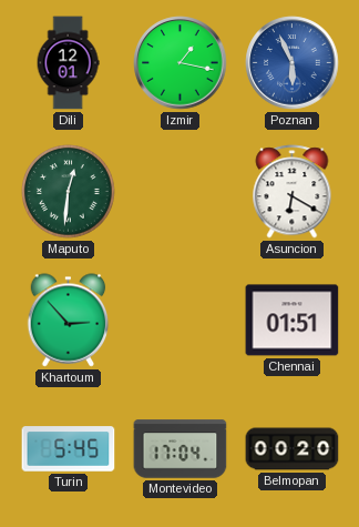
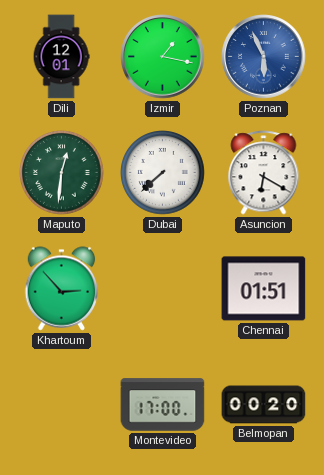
Dubai: none -> 7:38 (163, 173)
Turin: 5:45 -> none (69, 449)
Montevideo: 17:04 -> 17:00 (163, 405)
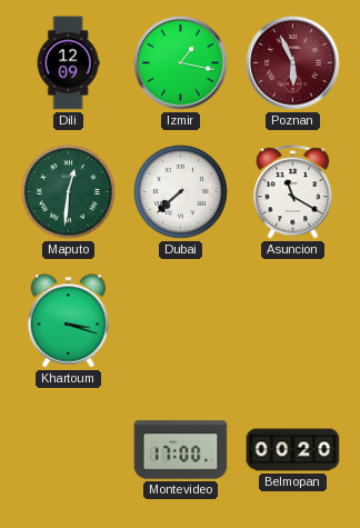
Dili: 12:01 -> 12:09 (68, 63)
Poznan dial: blue -> burgundy (293, 63)
Asuncion: 6:20 -> 11:20 (293, 192)
Khartoum: 2:53 -> 3:18 (69, 321)
Chennai: 01:51 -> none (264, 289)
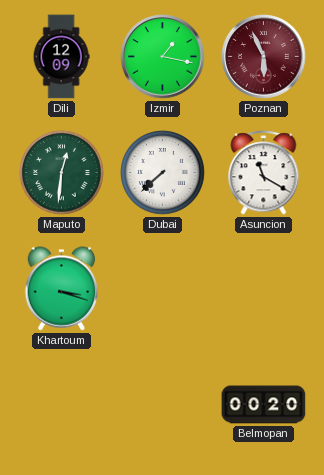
Montevideo: 17:00 -> none (181, 450)
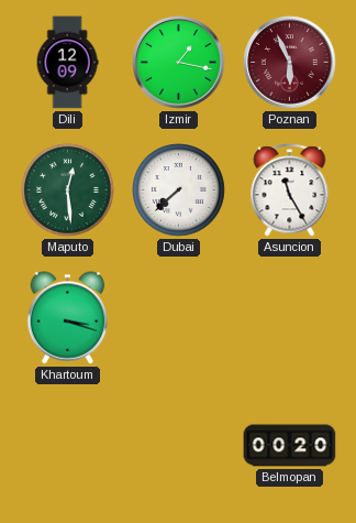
Maputo: 12:31 -> 12:29 (68, 190)
Asuncion: 11:20 -> 11:25 (290, 190)
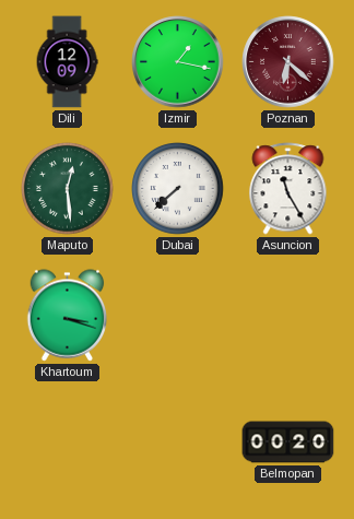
Poznan: 5:56 -> 6:22 (288, 62)
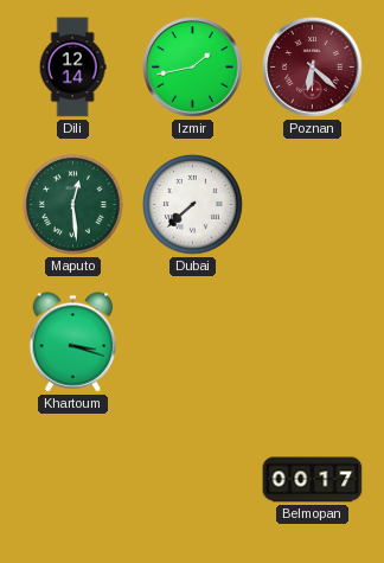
Dili: 12:09 -> 12:14 (72, 68)
Izmir: 1:17 -> 1:43 (193, 68)
Asuncion: 11:25 -> none (288, 189)
Belmopan: 00:20 -> 00:17 (313, 480)
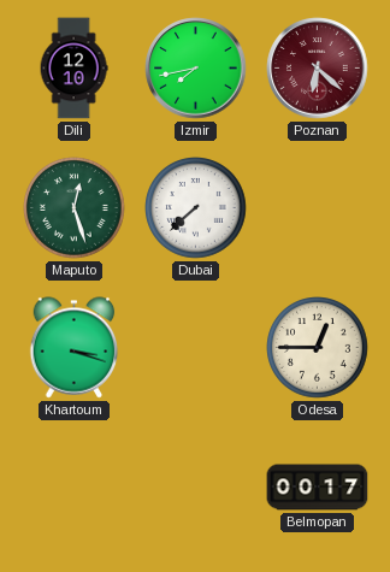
Dili: 12:14 -> 12:10 (73, 69)
Izmir: 1:43 -> 7:43 (196, 69)
Maputo: 12:29 -> 12:27 (75, 208)
Odesa: none -> 12:45 (318, 348)
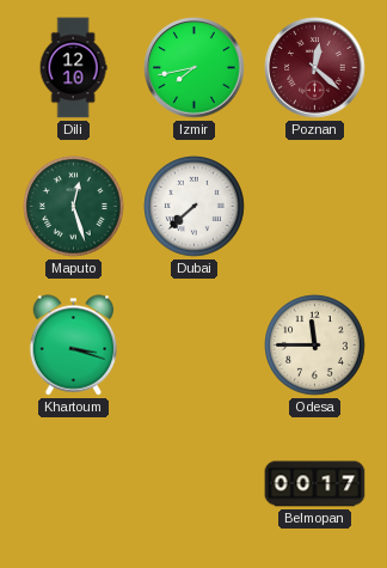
Poznan: 6:22 -> 12:22 (315, 68)
Odesa: 12:45 -> 11:45 (315, 346)
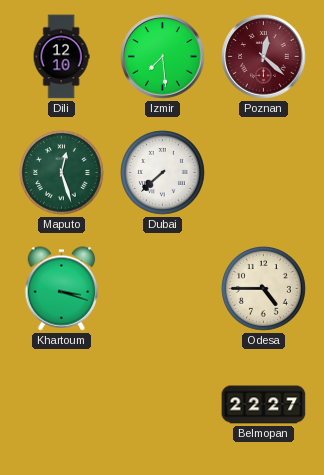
Izmir: 7:43 -> 7:29 (163, 57)
Odesa: 11:45 -> 4:45 (264, 289)
Belmopan: 00:17 -> 22:27 (264, 405)
